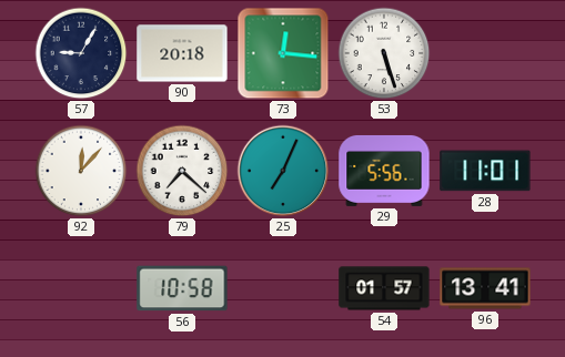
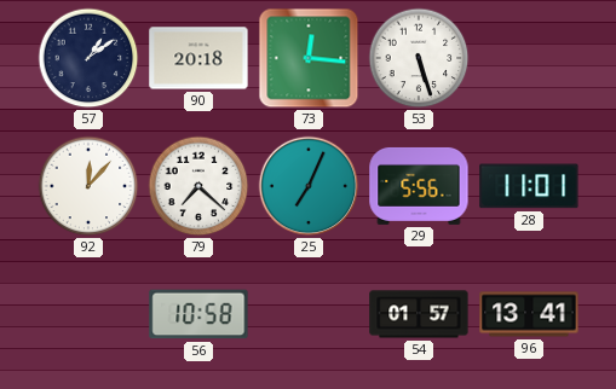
57: 9:05 -> 1:09 (88, 58)
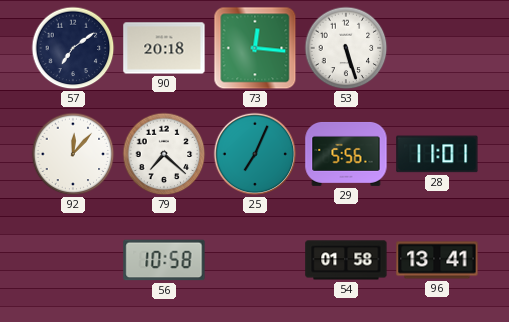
57: 1:09 -> 7:09 (73, 48)
54: 01:57 -> 01:58 (346, 260)
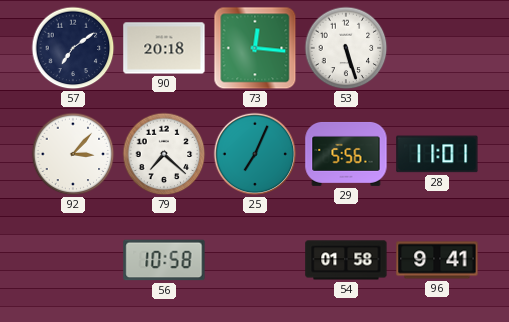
92: 12:07 -> 3:07 (73, 154)
96: 13:41 -> 9:41 (437, 260)
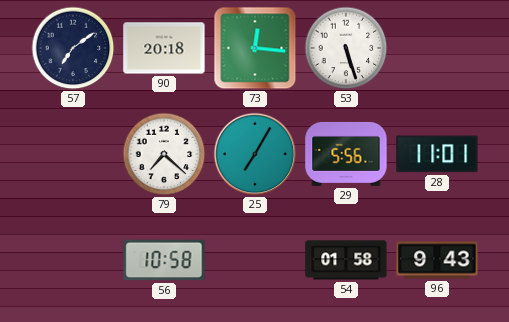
92: 3:07 -> none (73, 154)
25: 7:04 -> 7:05 (255, 154)
96: 9:41 -> 9:43 (437, 260)
